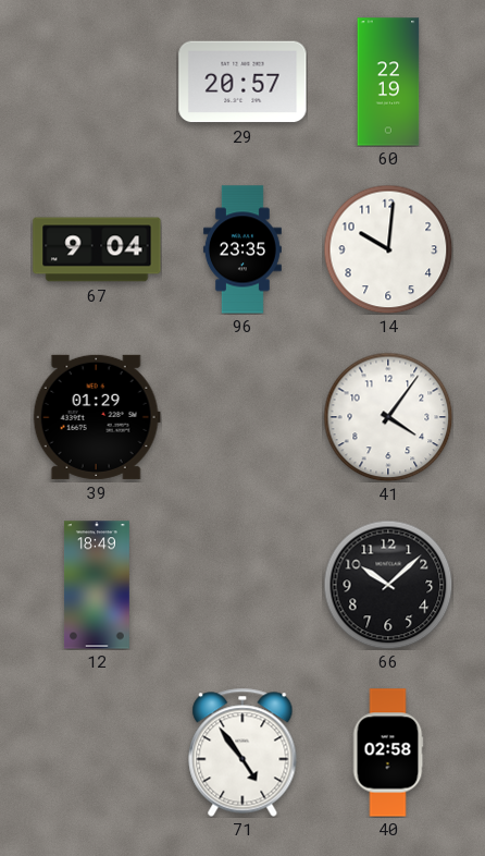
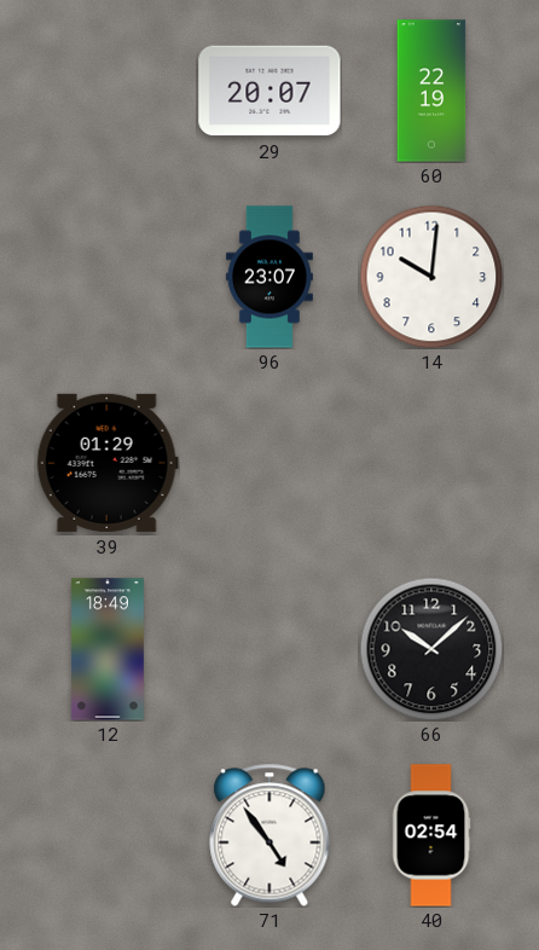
29: 20:57 -> 20:07 (269, 91)
67: 9:04 -> none (97, 249)
96: 23:35 -> 23:07 (269, 277)
41: 4:06 -> none (388, 417)
40: 02:58 -> 02:54 (431, 835)
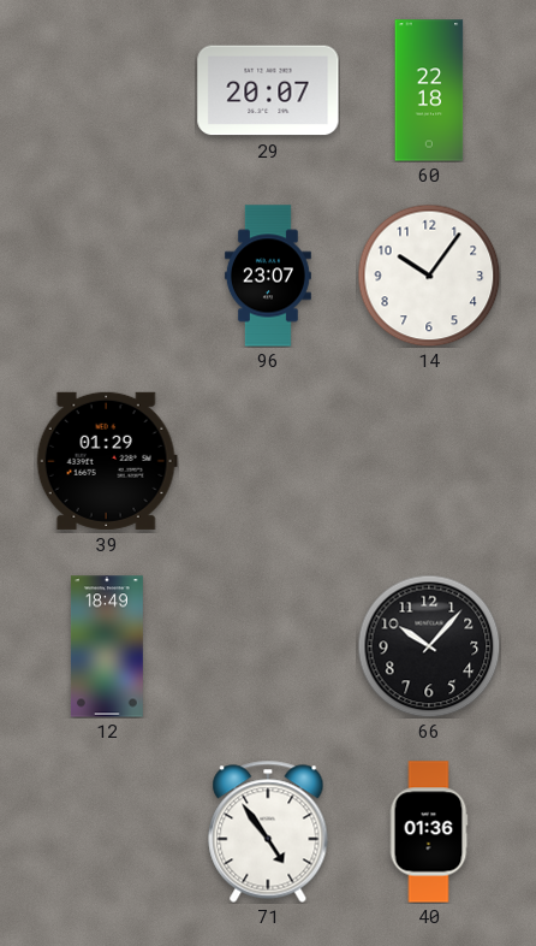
60: 22:19 -> 22:18 (429, 90)
14: 10:01 -> 10:06 (429, 276)
66: 10:08 -> 10:07 (429, 646)
40: 02:54 -> 01:36 (429, 832)
